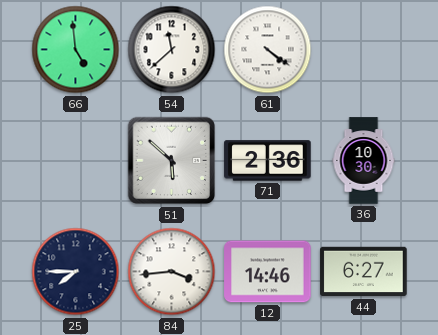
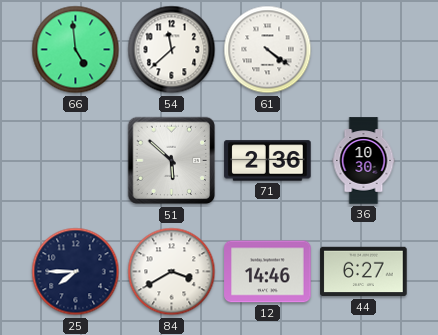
84: 3:44 -> 3:40 (172, 272)
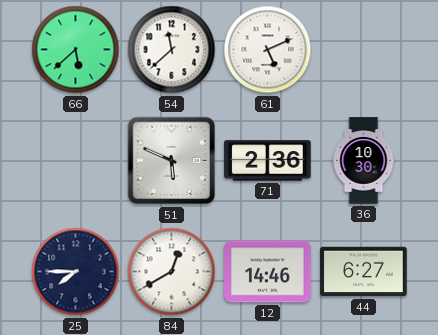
66: 4:59 -> 5:38 (76, 50)
61: 4:21 -> 5:11 (268, 50)
51: 5:52 -> 5:49 (172, 161)
84: 3:40 -> 12:40 (172, 272)
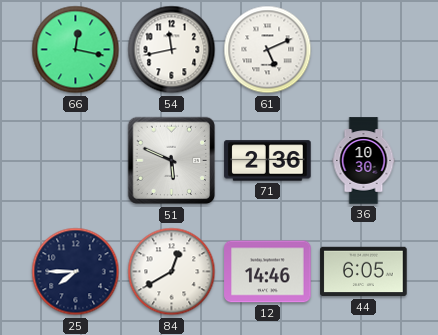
66: 5:38 -> 12:17 (76, 50)
54: 11:38 -> 11:43 (172, 50)
44: 6:27 -> 6:05 (364, 272)
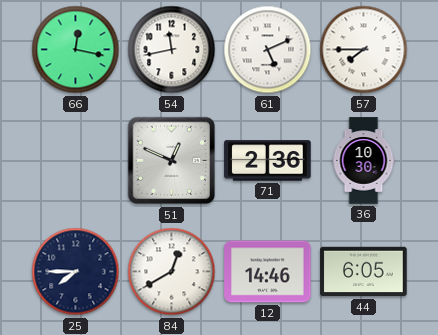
57: none -> 7:45 (364, 50)
51: 5:49 -> 12:49 (172, 161)
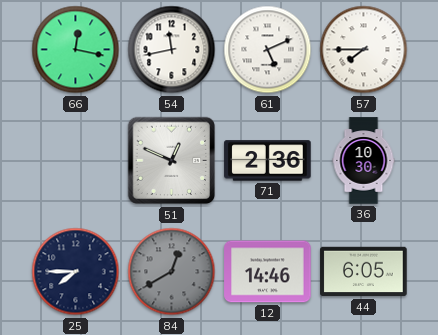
84 dial: white -> grey (172, 272)
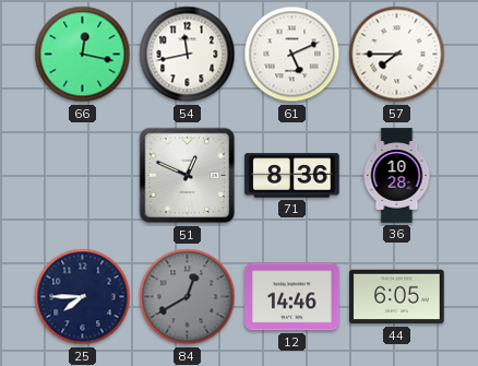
71: 2:36 -> 8:36 (292, 176)
36: 10:30 -> 10:28 (397, 176)
